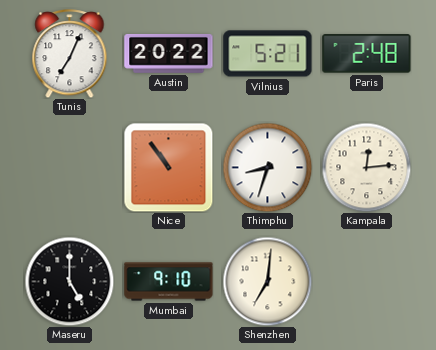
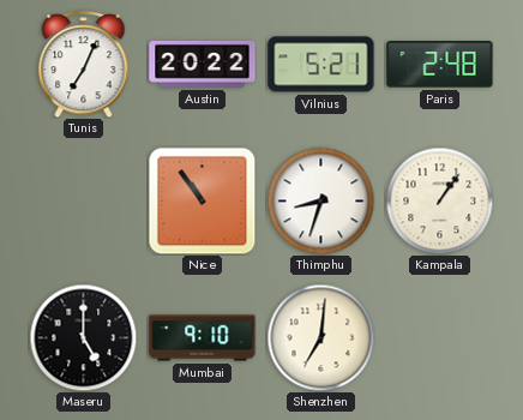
Kampala: 12:14 -> 1:06 (439, 200)
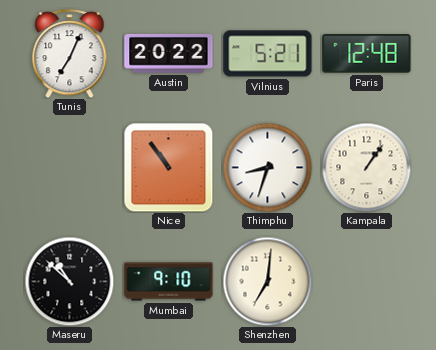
Paris: 2:48 -> 12:48 (367, 54)
Maseru: 5:00 -> 10:52 (69, 281)
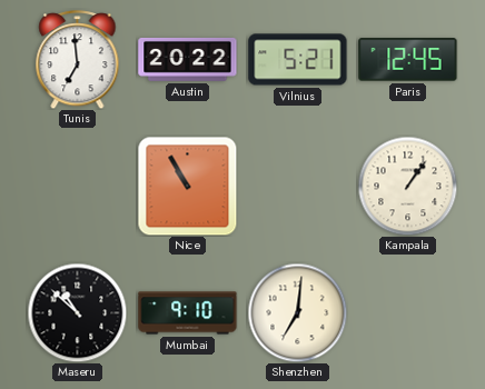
Tunis: 7:04 -> 6:59 (78, 60)
Paris: 12:48 -> 12:45 (408, 60)
Nice: 10:54 -> 10:55 (187, 186)
Thimphu: 8:33 -> none (267, 167)
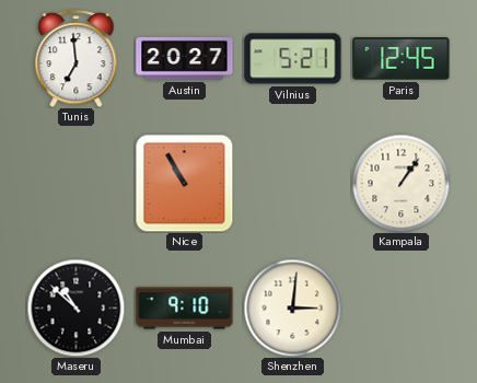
Austin: 20:22 -> 20:27 (185, 58)
Shenzhen: 7:01 -> 3:01 (292, 307)
